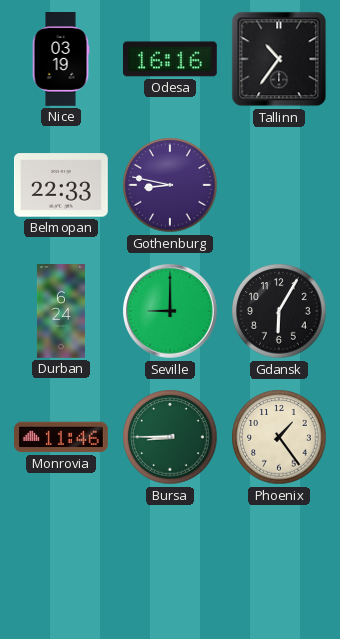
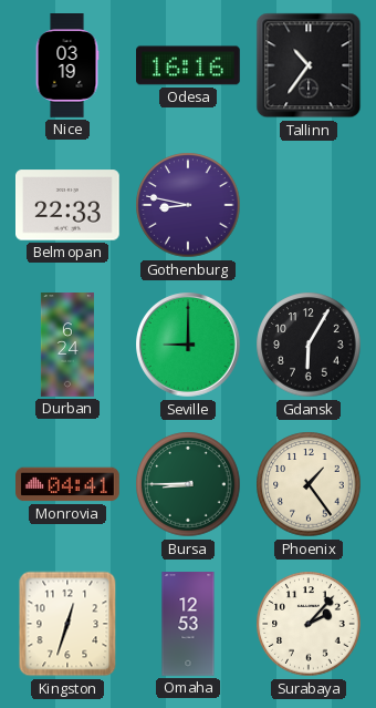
Monrovia: 11:46 -> 04:41 (69, 484)
Kingston: none -> 12:33 (67, 624)
Omaha: none -> 12:53 (188, 624)
Surabaya: none -> 2:07 (309, 624)
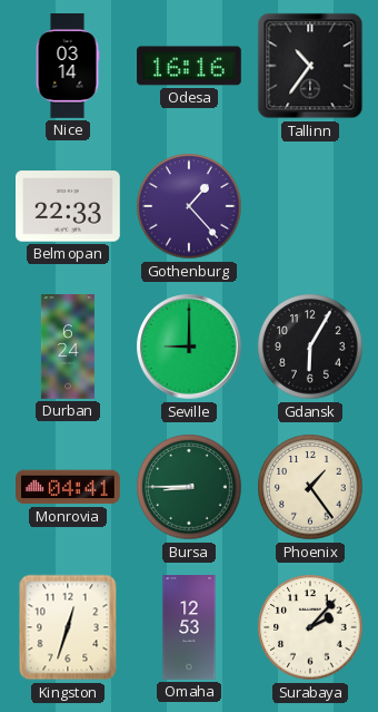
Nice: 03:19 -> 03:14 (68, 66)
Gothenburg: 8:47 -> 1:23 (189, 206)
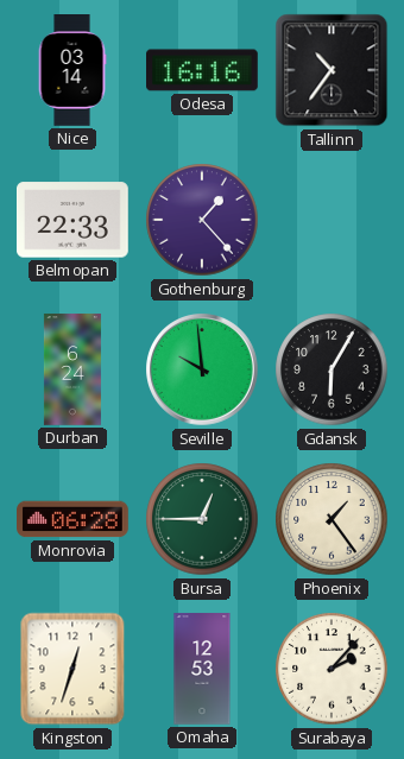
Seville: 9:00 -> 9:59 (202, 369)
Monrovia: 04:41 -> 06:28 (74, 519)
Bursa: 8:45 -> 12:45 (202, 519)
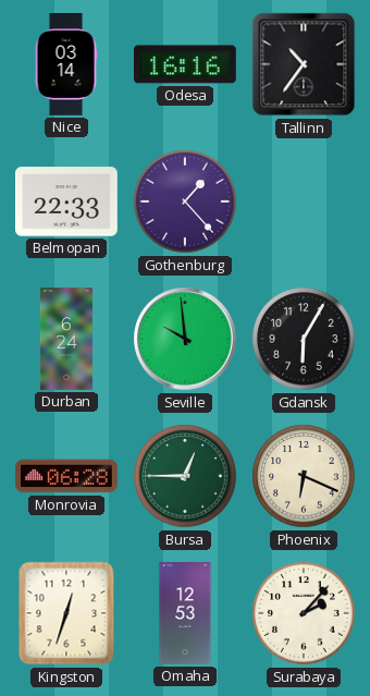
Phoenix: 1:24 -> 6:19 (304, 476)
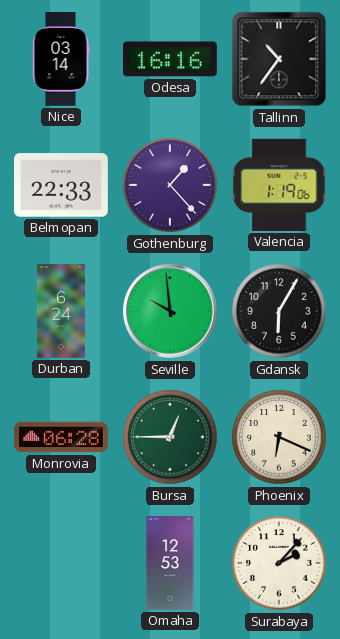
Valencia: none -> 1:19 (279, 185)
Kingston: 12:33 -> none (66, 613)
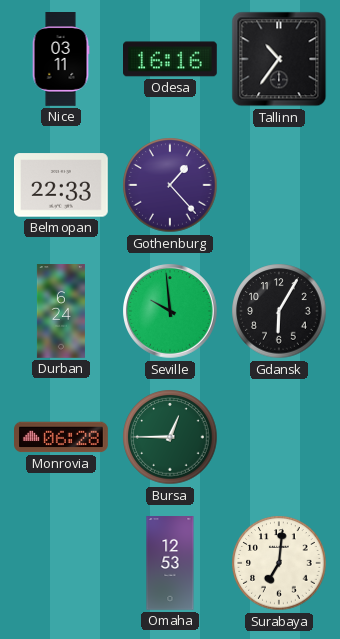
Nice: 03:14 -> 03:11 (61, 59)
Valencia: 1:19 -> none (279, 185)
Phoenix: 6:19 -> none (279, 437)
Surabaya: 2:07 -> 7:01 (279, 563)
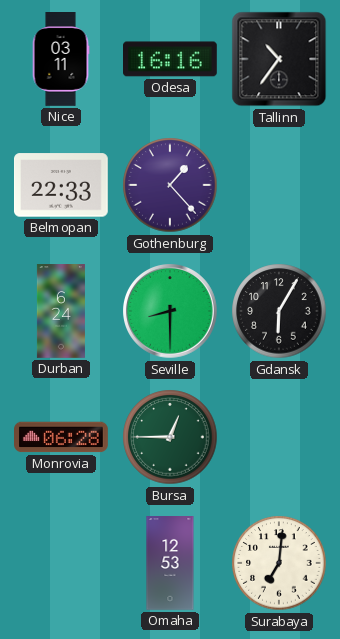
Seville: 9:59 -> 8:30 (170, 311)
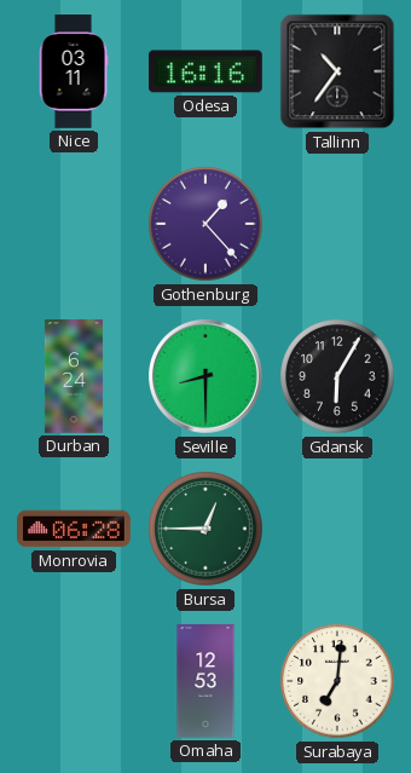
Belmopan: 22:33 -> none (62, 185)
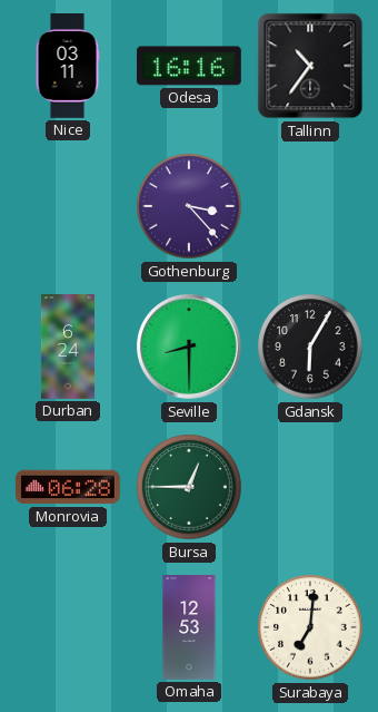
Gothenburg: 1:23 -> 3:23 (189, 206)
